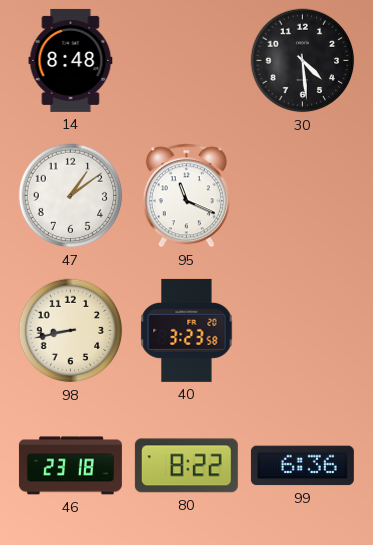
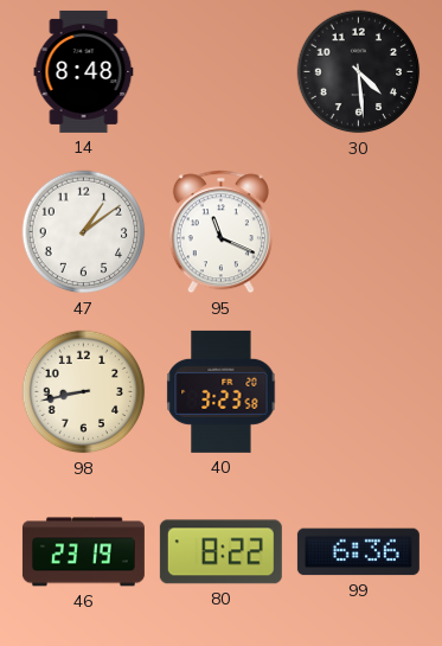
46: 23:18 -> 23:19 (83, 552)
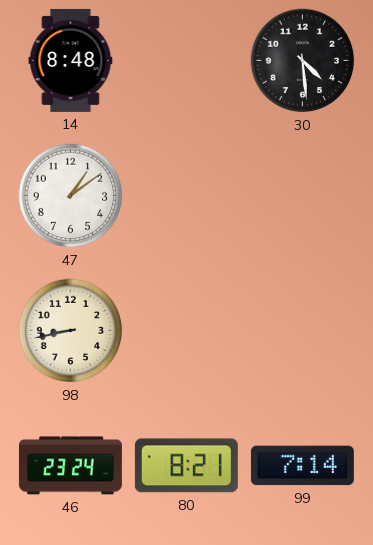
95: 11:19 -> none (220, 232)
40: 3:23 -> none (222, 391)
46: 23:19 -> 23:24 (70, 466)
80: 8:22 -> 8:21 (186, 466)
99: 6:36 -> 7:14 (302, 466)
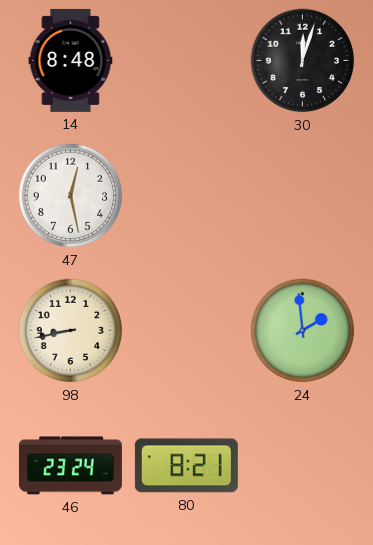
30: 4:29 -> 12:03 (303, 61)
47: 1:09 -> 12:28 (71, 196)
24: none -> 1:59 (303, 331)
99: 7:14 -> none (302, 466)
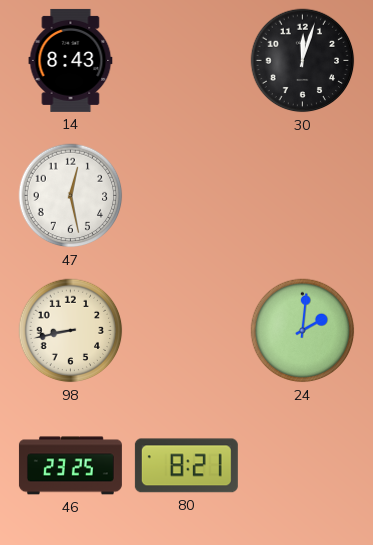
14: 8:48 -> 8:43 (71, 60)
24: 1:59 -> 2:01 (303, 331)
46: 23:24 -> 23:25 (70, 466)
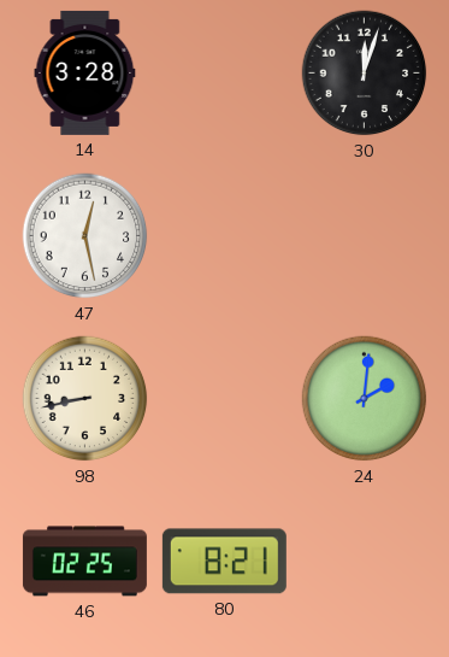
14: 8:43 -> 3:28 (85, 72)
46: 23:25 -> 02:25 (84, 562)
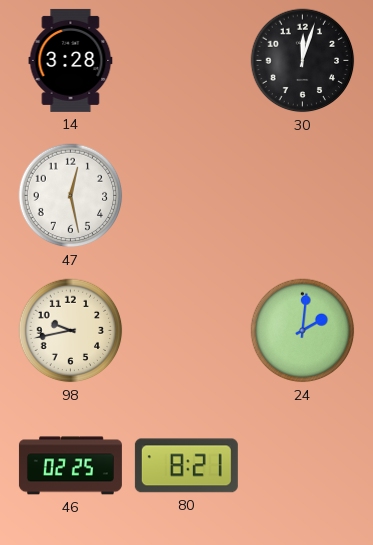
98: 8:43 -> 9:43 (71, 331)
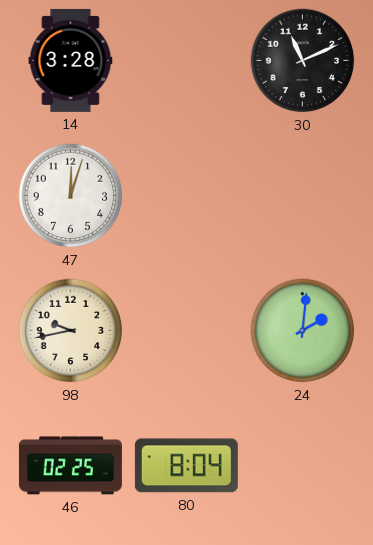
30: 12:03 -> 11:11 (303, 61)
47: 12:28 -> 12:03 (71, 196)
80: 8:21 -> 8:04 (186, 466)
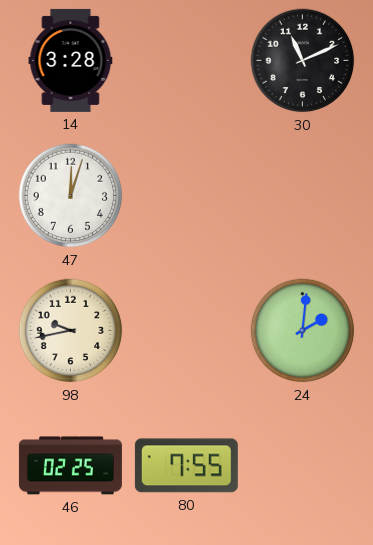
80: 8:04 -> 7:55 (186, 466)
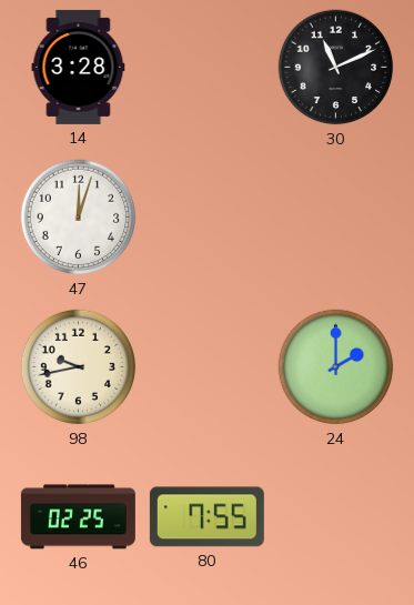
24: 2:01 -> 2:00 (336, 367)
